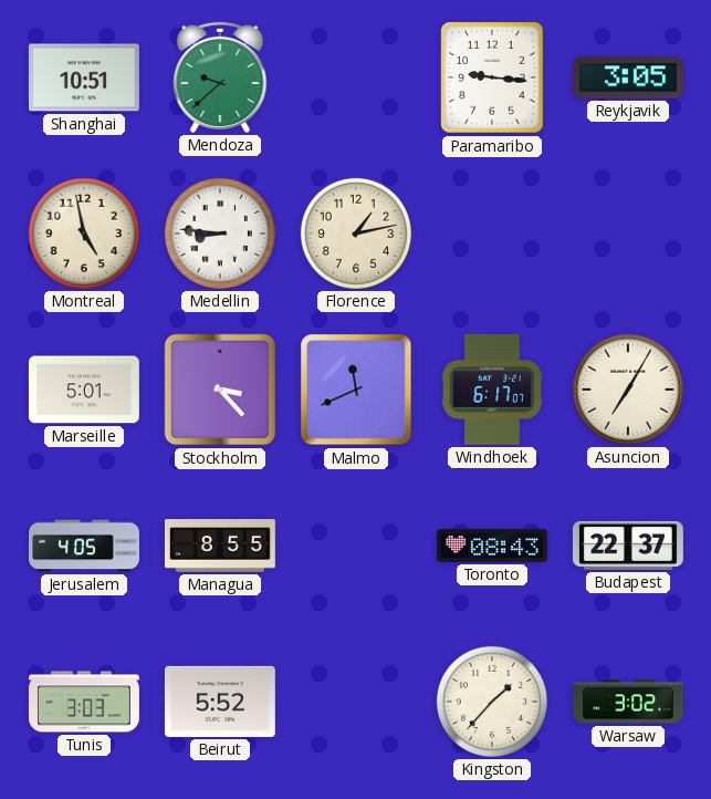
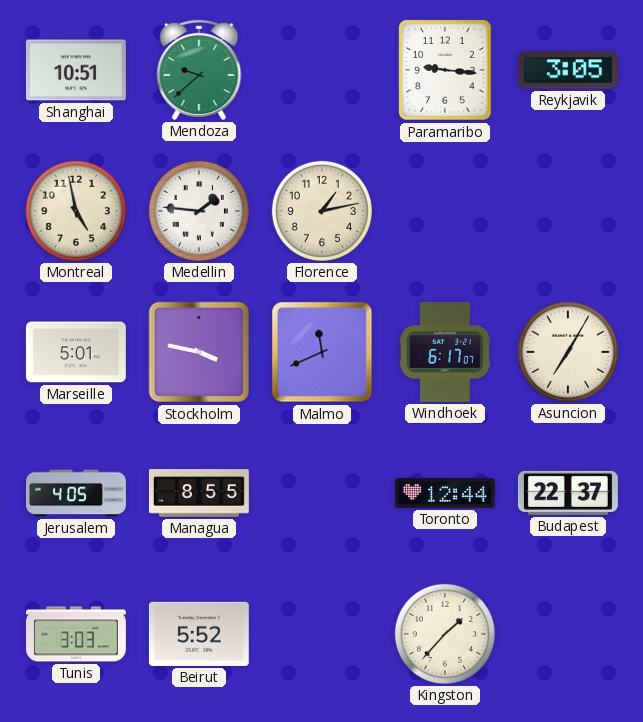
Medellin: 8:46 -> 1:46 (199, 211)
Stockholm: 3:23 -> 3:47 (199, 352)
Toronto: 08:43 -> 12:44 (445, 493)
Warsaw: 3:02 -> none (628, 702)
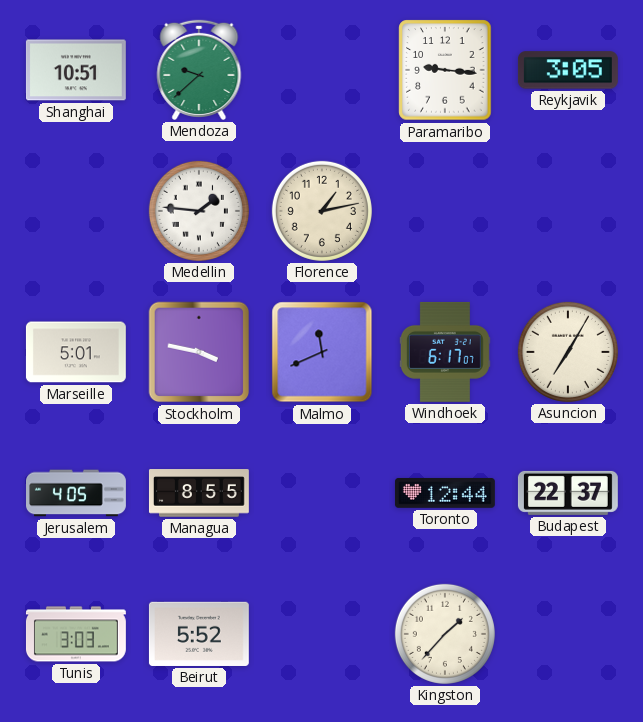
Montreal: 4:58 -> none (76, 211)
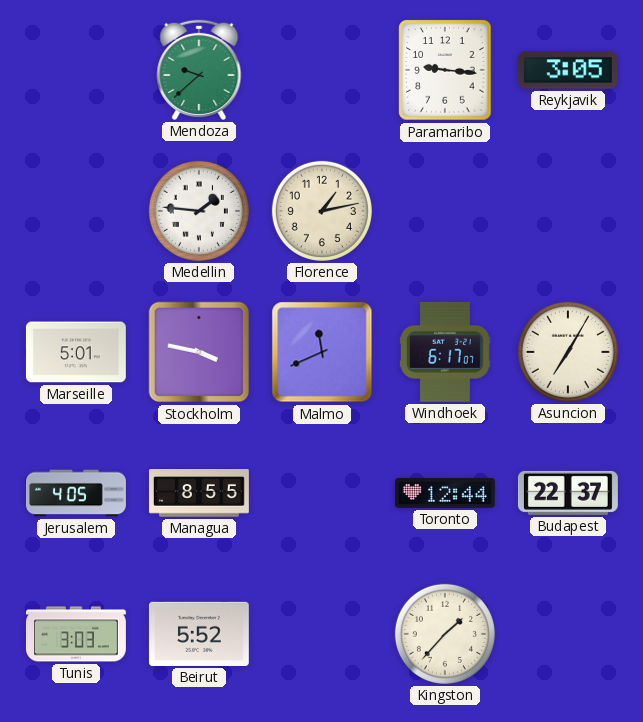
Shanghai: 10:51 -> none (76, 70)
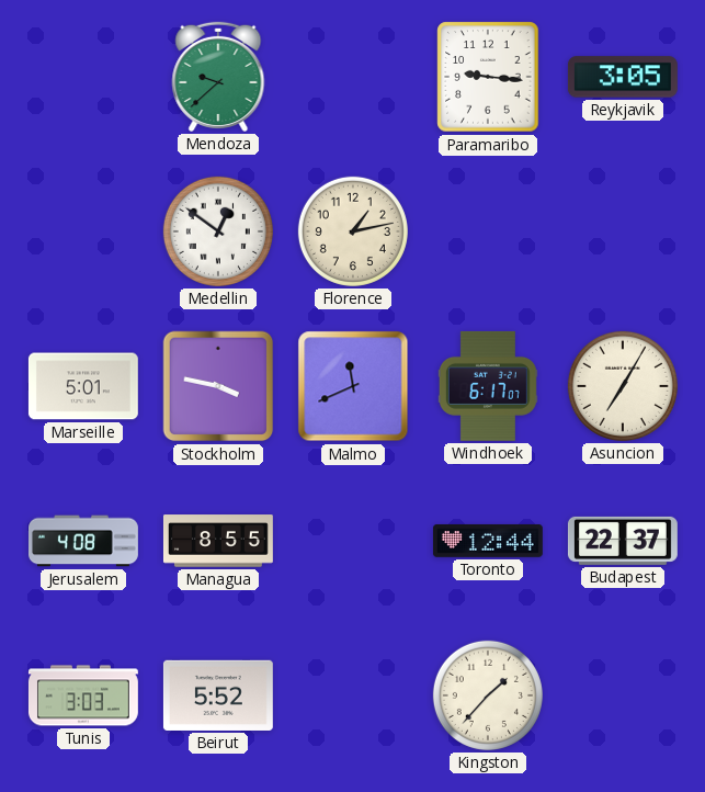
Medellin: 1:46 -> 12:51 (218, 231)
Jerusalem: 4:05 -> 4:08 (84, 541)
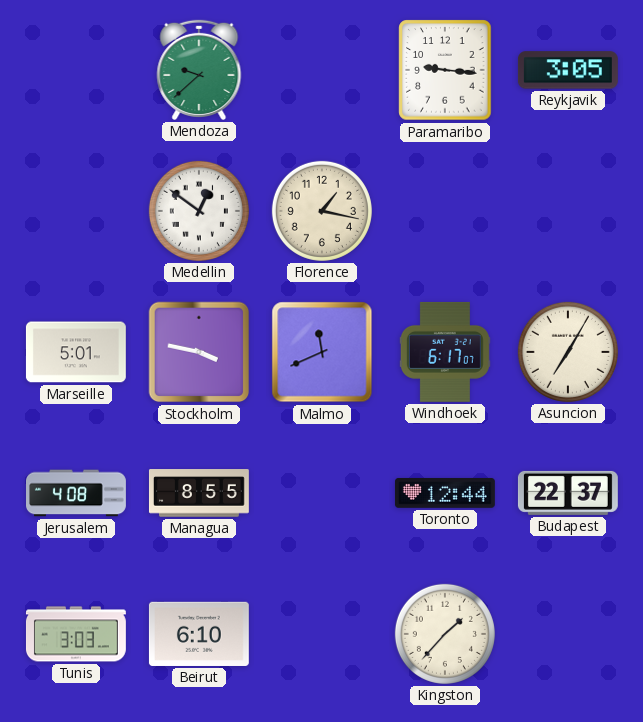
Florence: 1:13 -> 1:17 (322, 211)
Beirut: 5:52 -> 6:10 (199, 634)
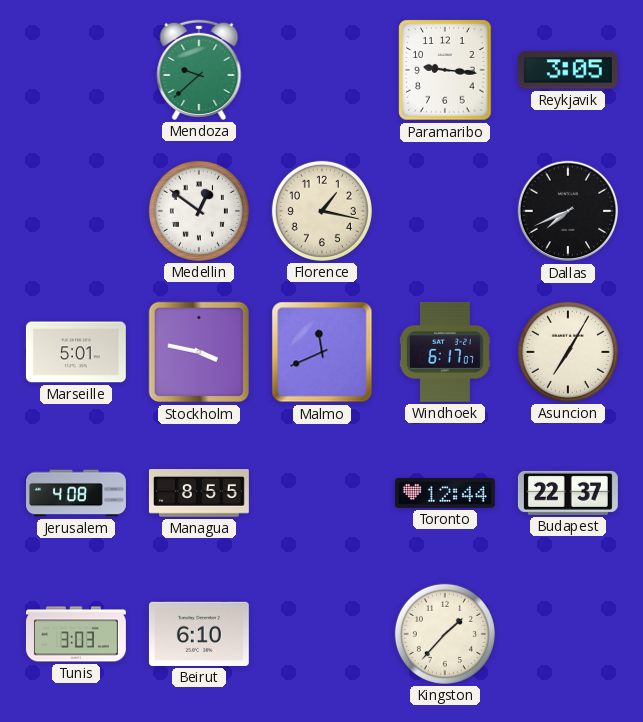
Dallas: none -> 7:41 (568, 211)
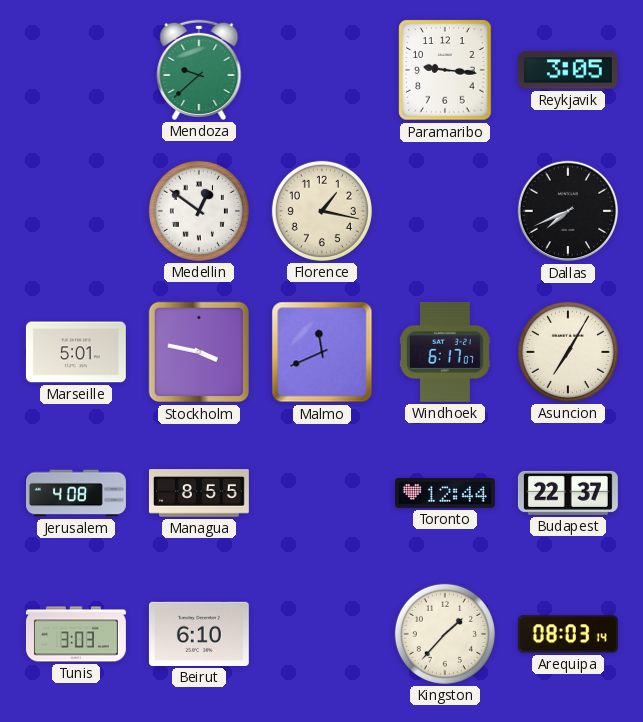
Arequipa: none -> 08:03 (568, 634)
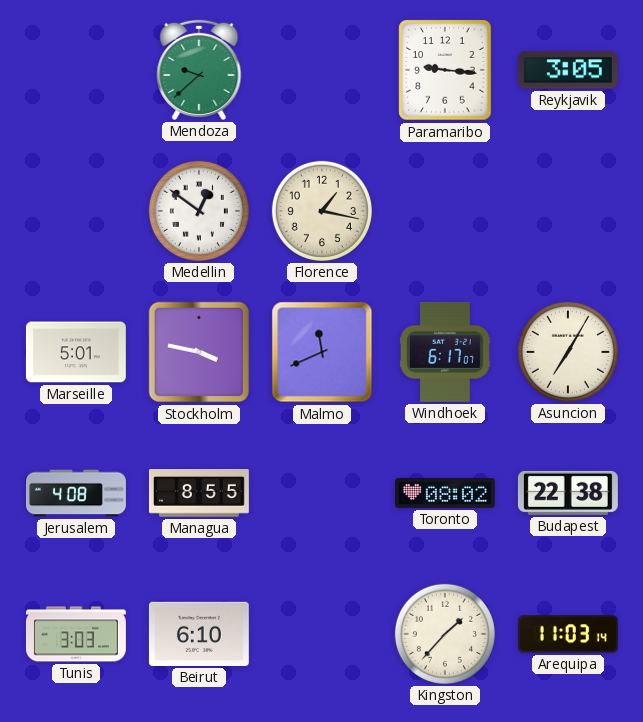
Dallas: 7:41 -> none (568, 211)
Toronto: 12:44 -> 08:02 (445, 493)
Budapest: 22:37 -> 22:38 (568, 493)
Arequipa: 08:03 -> 11:03 (568, 634)
